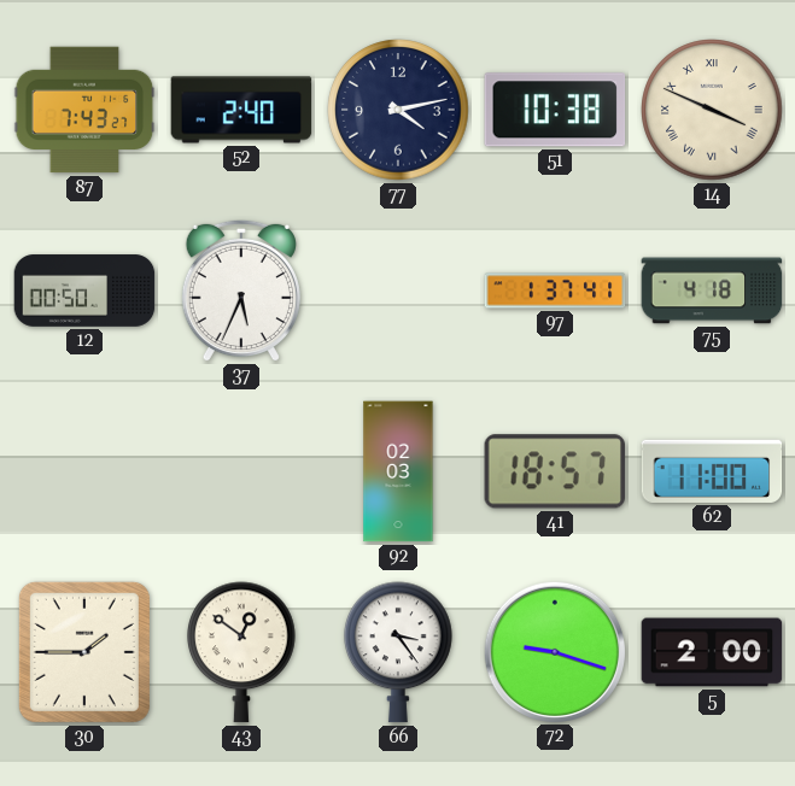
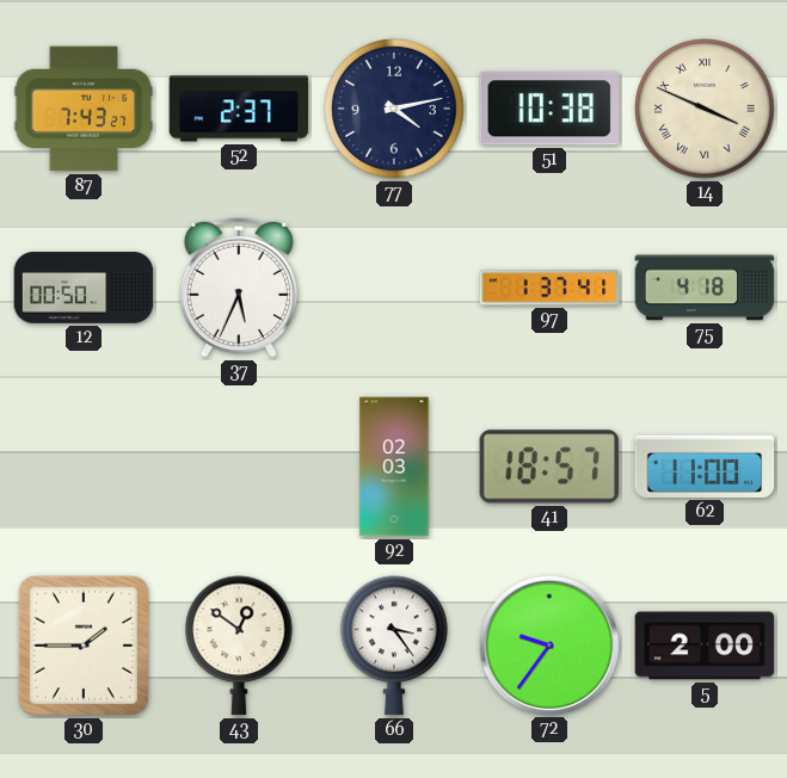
52: 2:40 -> 2:37 (239, 109)
72: 9:18 -> 9:36 (548, 644)
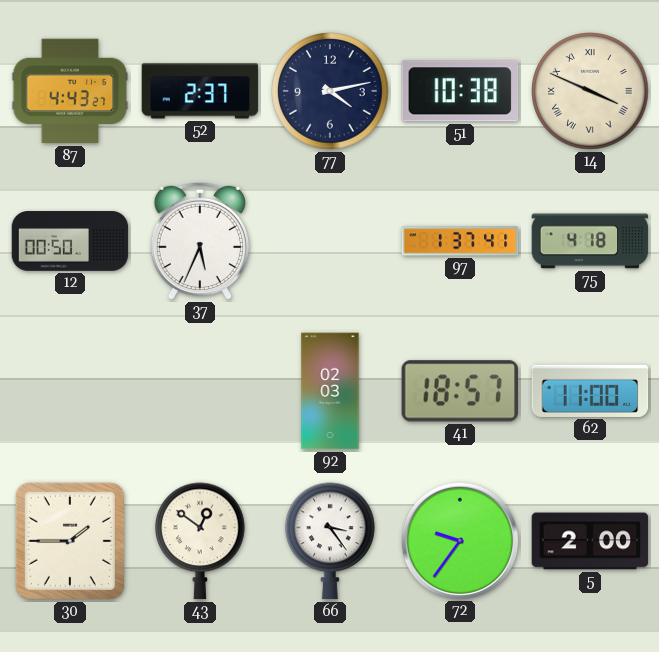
87: 7:43 -> 4:43 (70, 91)
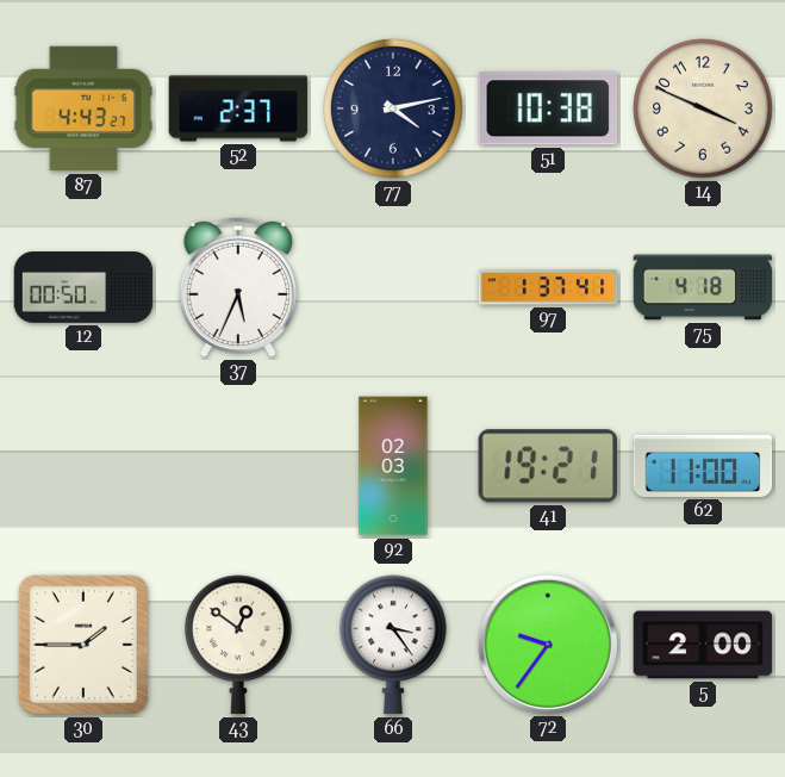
14 numerals: Roman -> Arabic (703, 108)
41: 18:57 -> 19:21 (547, 466)
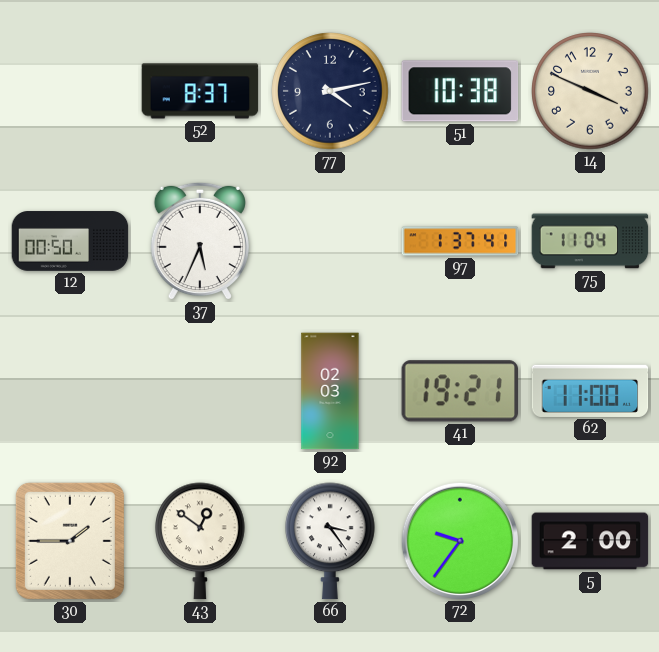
87: 4:43 -> none (83, 108)
52: 2:37 -> 8:37 (200, 91)
75: 4:18 -> 11:04 (590, 241)
